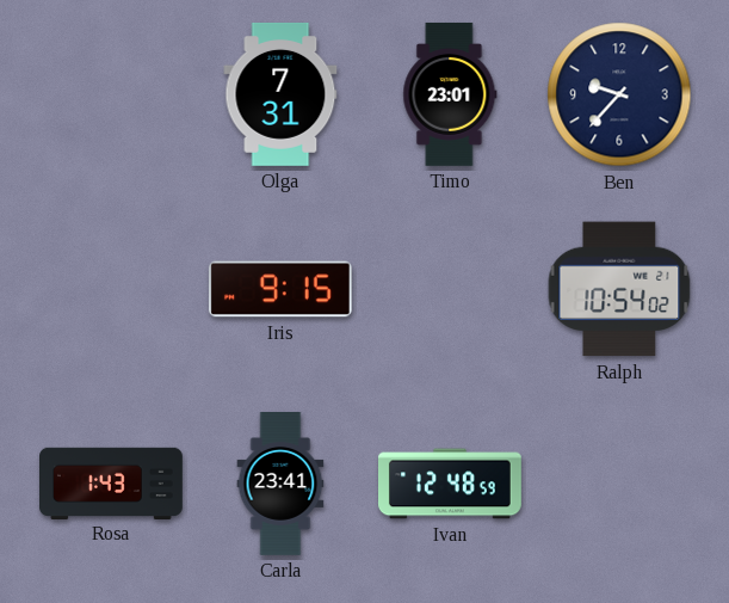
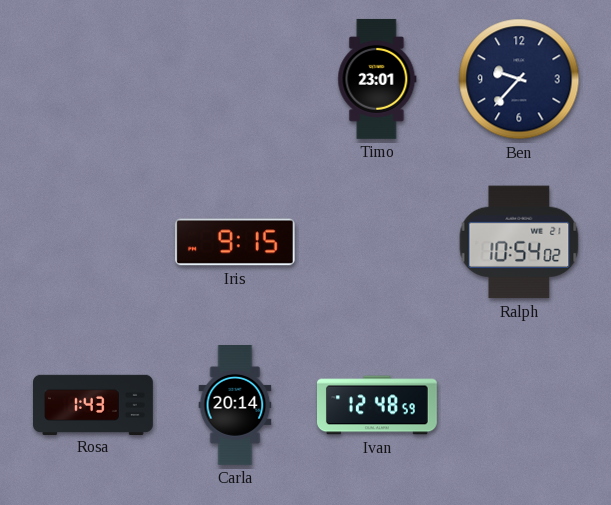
Olga: 7:31 -> none (280, 94)
Carla: 23:41 -> 20:14 (235, 406)
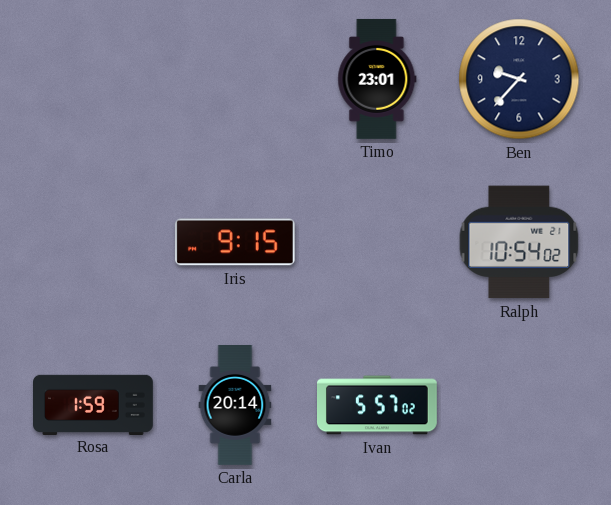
Rosa: 1:43 -> 1:59 (94, 404)
Ivan: 12:48 -> 5:57 (378, 405)
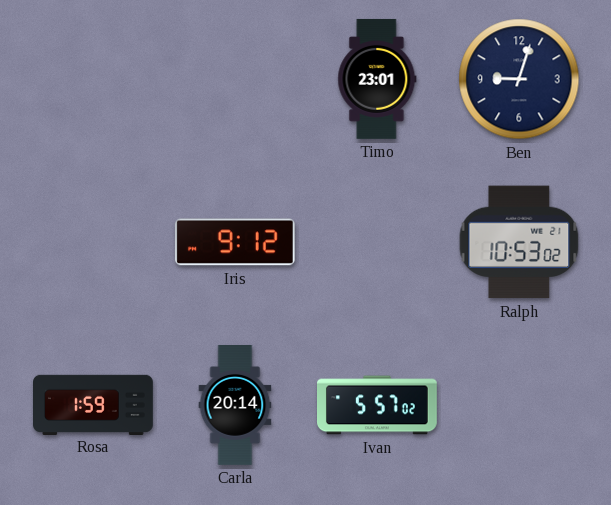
Ben: 9:37 -> 9:03 (519, 79)
Iris: 9:15 -> 9:12 (235, 242)
Ralph: 10:54 -> 10:53 (519, 242)
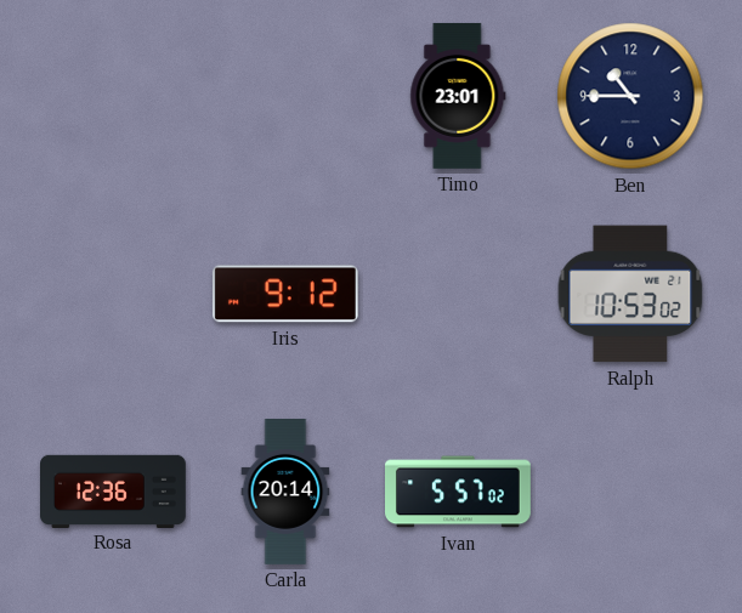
Ben: 9:03 -> 10:45 (630, 96)
Rosa: 1:59 -> 12:36 (114, 490)
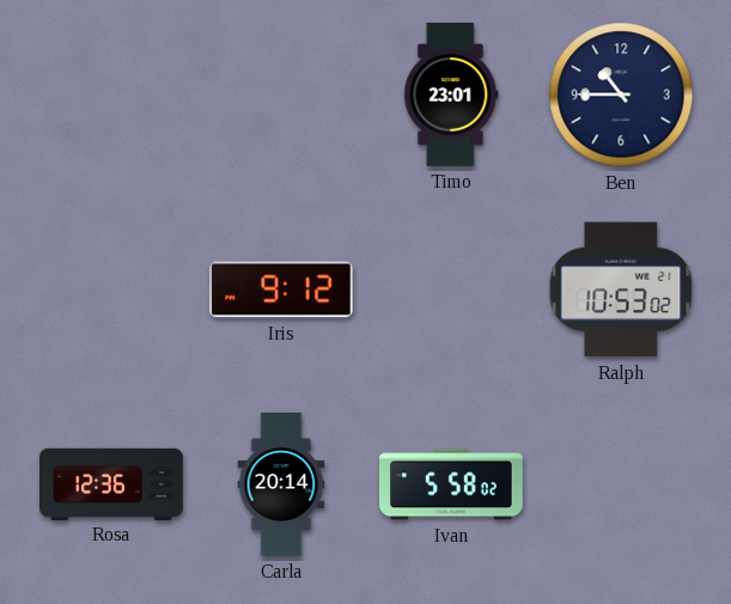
Ivan: 5:57 -> 5:58 (452, 484)
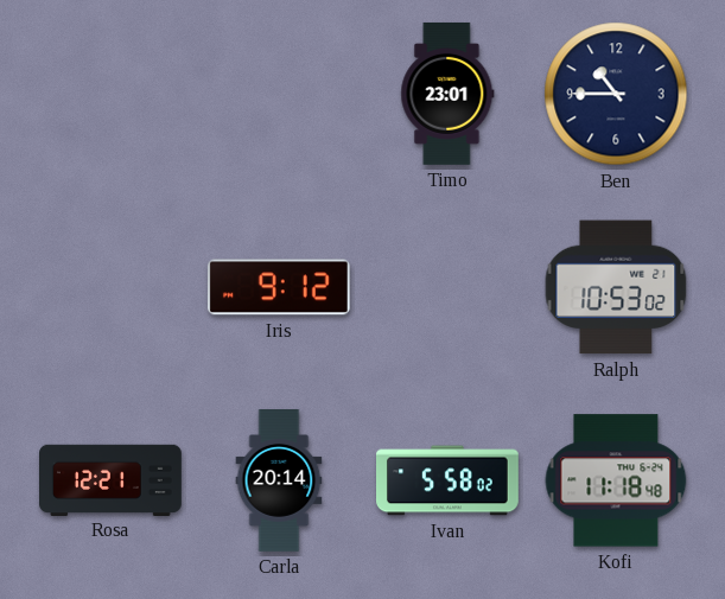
Rosa: 12:36 -> 12:21 (112, 479)
Kofi: none -> 11:18 (616, 480)
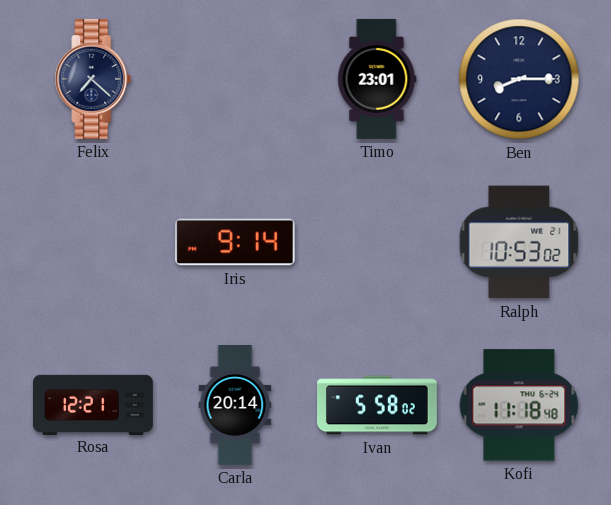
Felix: none -> 7:22 (93, 79)
Ben: 10:45 -> 8:15 (519, 79)
Iris: 9:12 -> 9:14 (235, 242)
